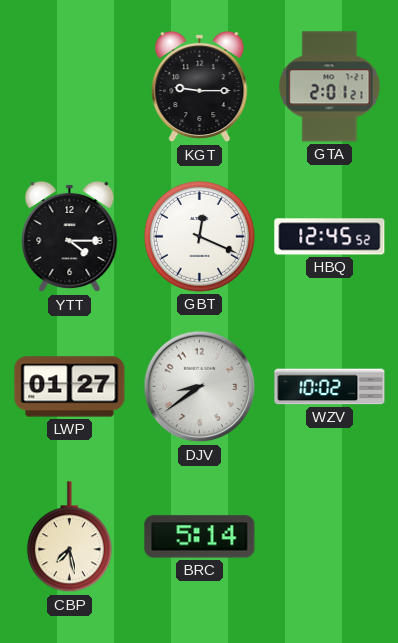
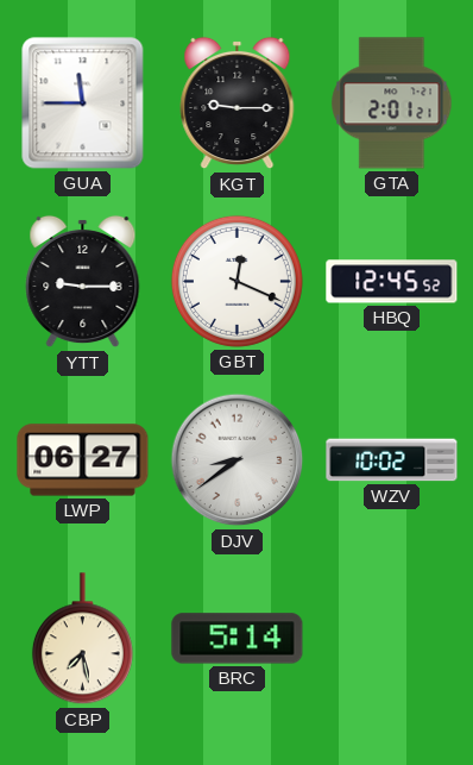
GUA: none -> 11:45 (83, 104)
YTT: 4:15 -> 9:15 (83, 282)
LWP: 01:27 -> 06:27 (83, 460)
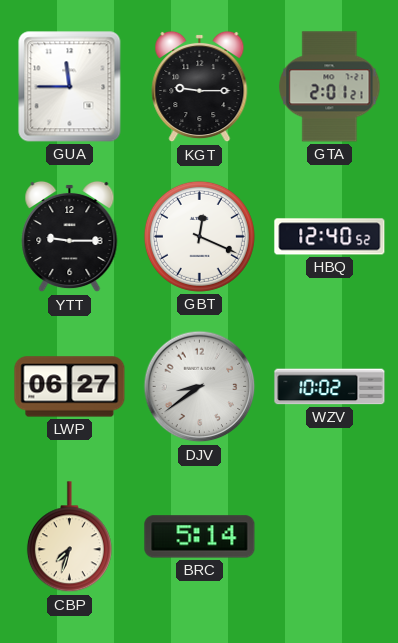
HBQ: 12:45 -> 12:40 (330, 237)
CBP: 7:28 -> 7:33 (69, 537)
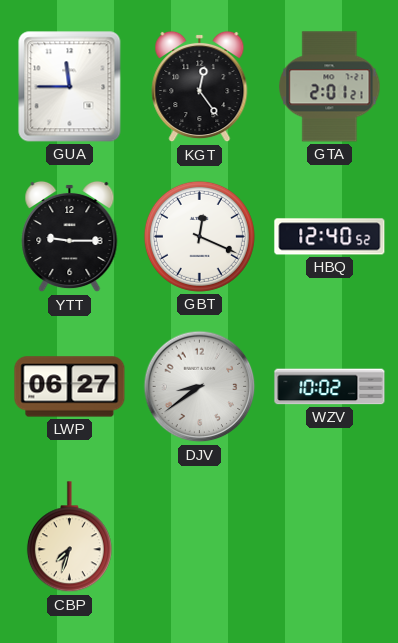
KGT: 9:15 -> 12:24 (200, 87)
BRC: 5:14 -> none (200, 537)
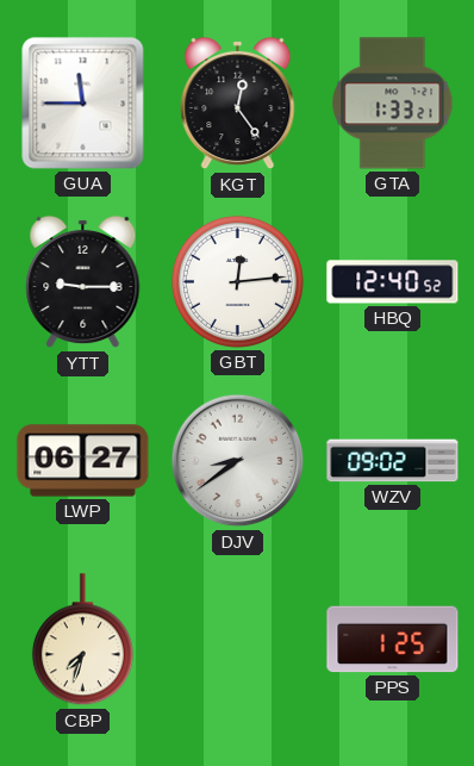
GTA: 2:01 -> 1:33 (393, 104)
GBT: 12:19 -> 12:14 (237, 281)
WZV: 10:02 -> 09:02 (393, 461)
PPS: none -> 1:25 (393, 640)
